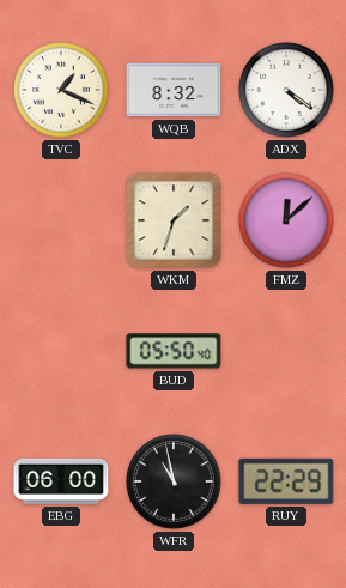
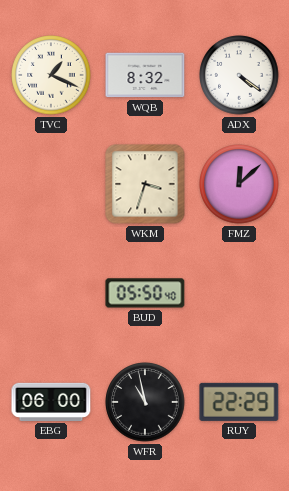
WKM: 1:33 -> 3:33 (145, 184)
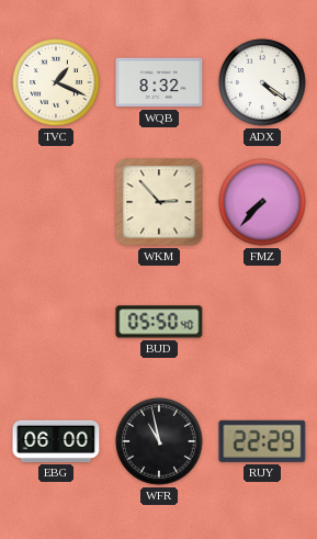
WKM: 3:33 -> 2:53 (159, 202)
FMZ: 12:08 -> 7:37 (262, 202)
